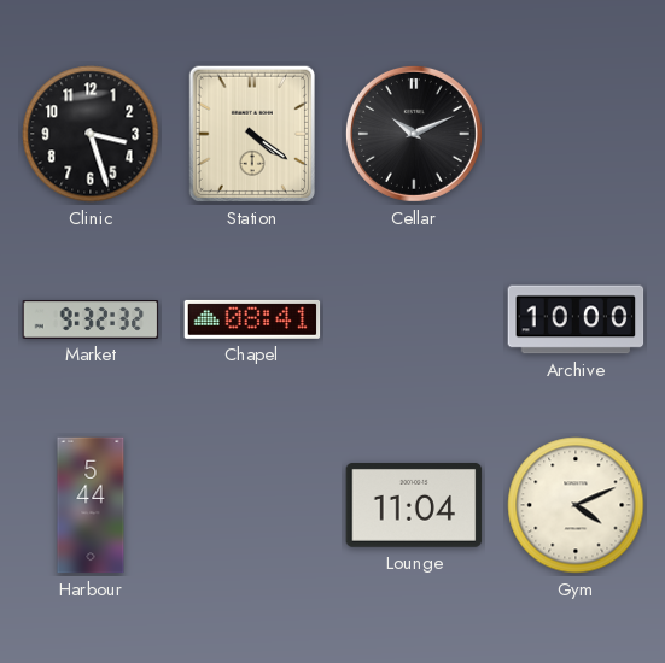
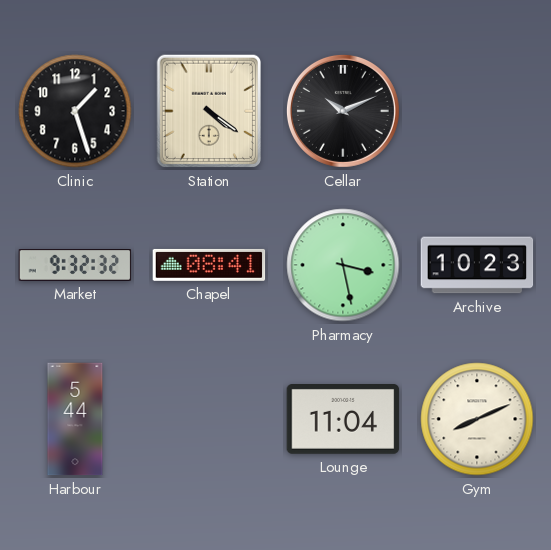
Clinic: 3:27 -> 1:27 (75, 111)
Pharmacy: none -> 3:28 (343, 265)
Archive: 10:00 -> 10:23 (477, 265)
Gym: 4:11 -> 8:11 (477, 419)
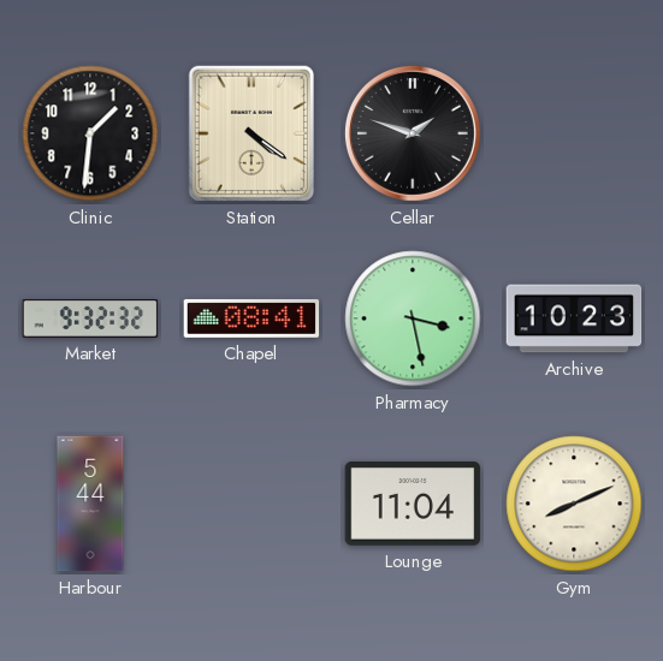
Clinic: 1:27 -> 1:31 (90, 133)
Cellar: 10:11 -> 1:48 (413, 133)
